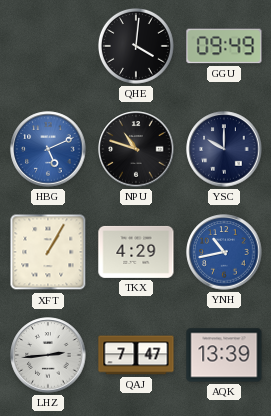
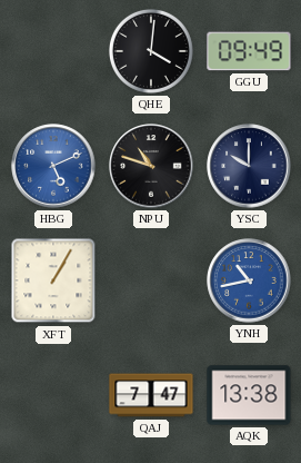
TKX: 4:29 -> none (136, 252)
LHZ: 2:44 -> none (48, 355)
AQK: 13:39 -> 13:38 (249, 395)
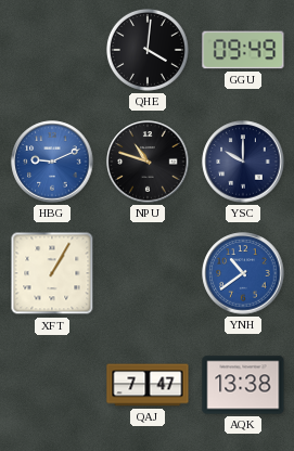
HBG: 5:11 -> 9:11 (52, 162)
YNH: 10:43 -> 10:39 (243, 273)
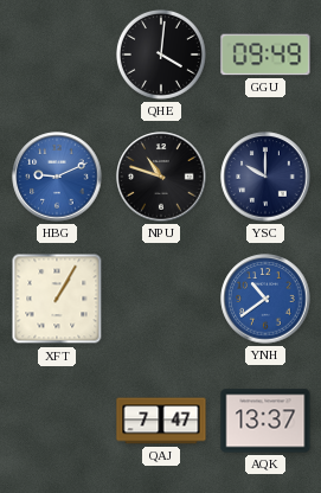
AQK: 13:38 -> 13:37 (265, 421)
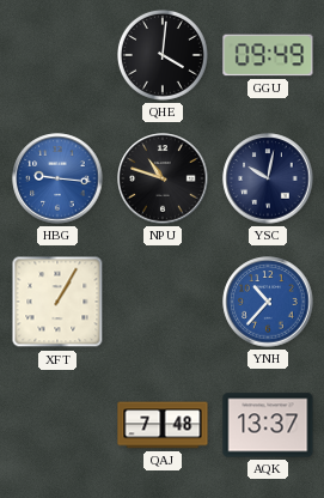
HBG: 9:11 -> 9:16 (57, 178)
YSC: 10:00 -> 10:02 (268, 178)
YNH: 10:39 -> 10:37 (268, 302)
QAJ: 7:47 -> 7:48 (163, 425)
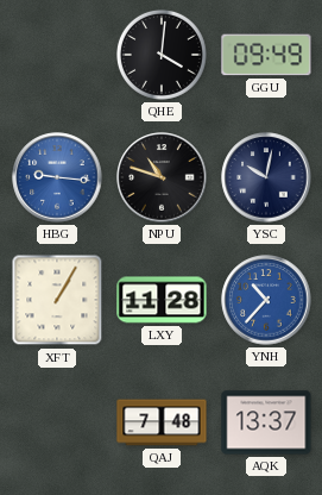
LXY: none -> 11:28 (162, 300)
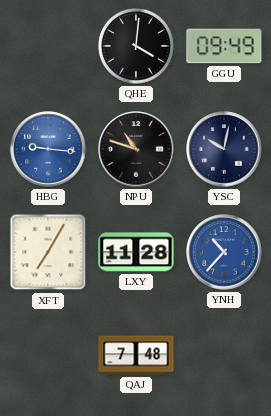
XFT: 1:05 -> 7:05 (48, 252)
AQK: 13:37 -> none (266, 422)
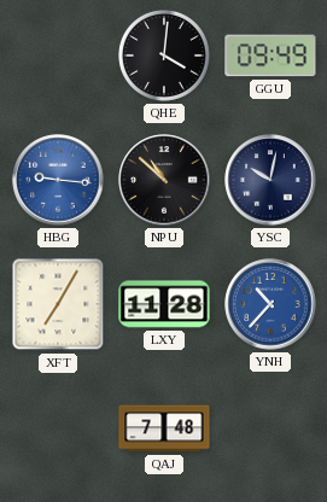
NPU: 10:48 -> 10:52 (164, 180)
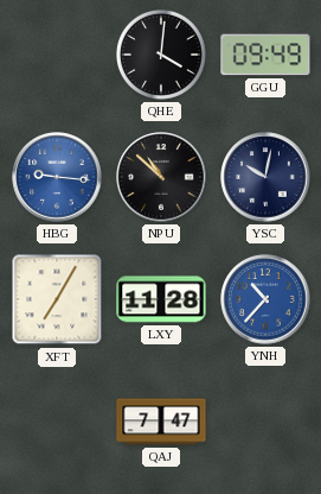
QAJ: 7:48 -> 7:47 (161, 422)
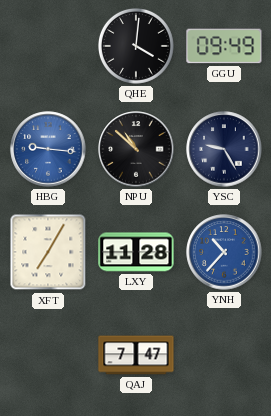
YSC: 10:02 -> 9:25 (224, 149)
